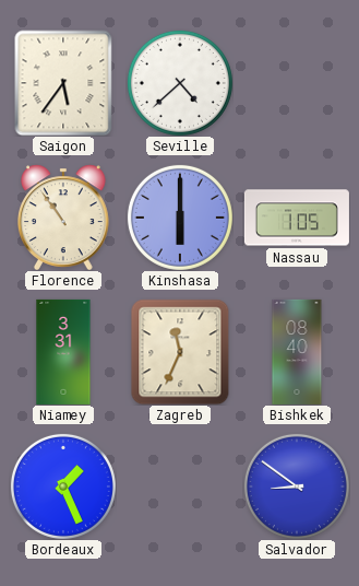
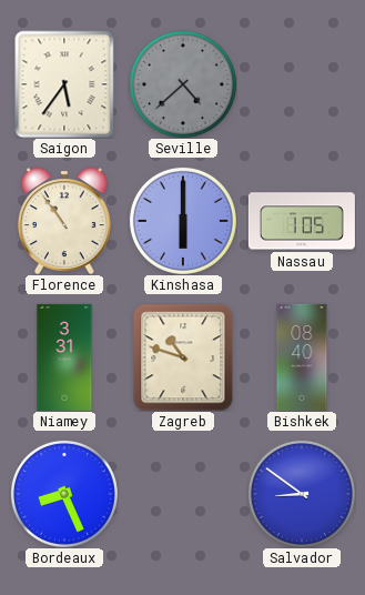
Seville dial: white -> grey (183, 84)
Zagreb: 11:34 -> 10:48 (183, 357)
Bordeaux: 1:26 -> 8:26 (64, 494)
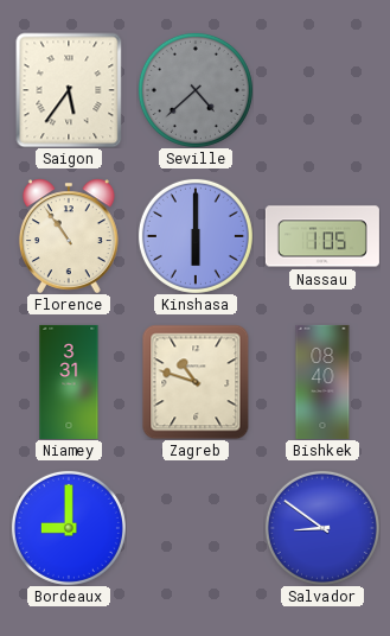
Bordeaux: 8:26 -> 9:00 (69, 528)
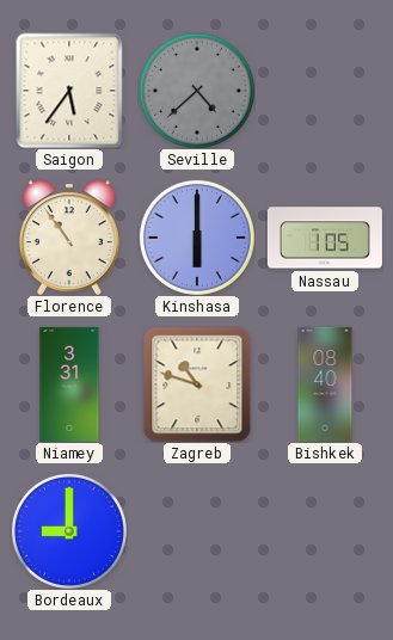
Salvador: 8:51 -> none (322, 528)
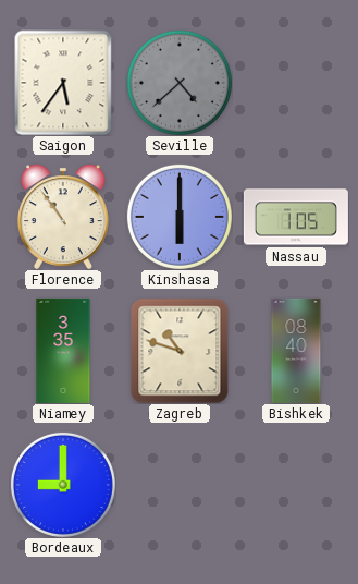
Niamey: 3:31 -> 3:35 (63, 351)
